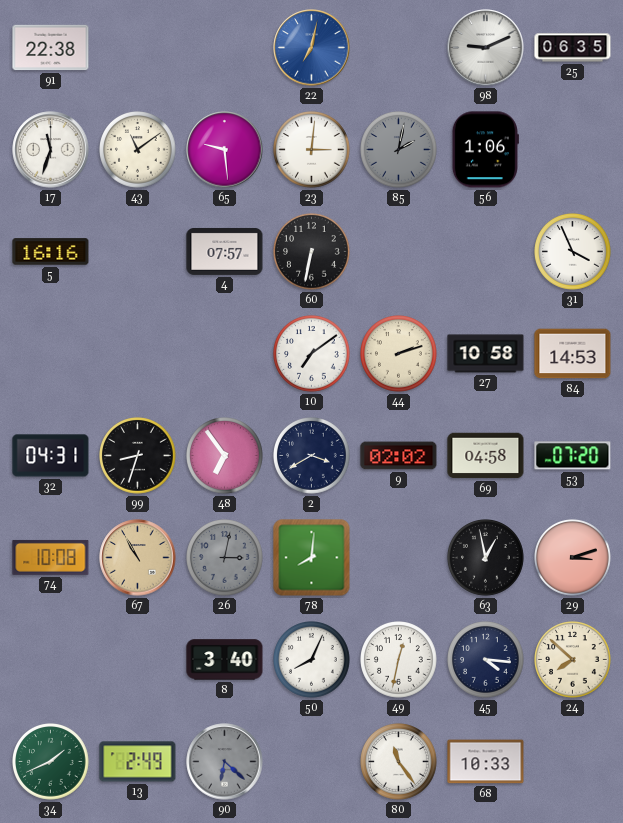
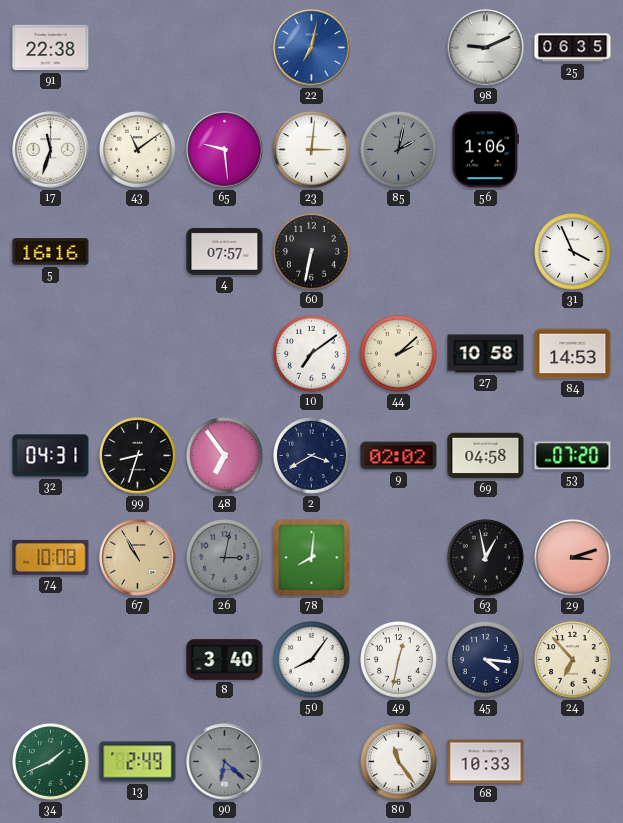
44: 2:12 -> 2:08 (399, 354)
50: 8:04 -> 8:06 (312, 660)
24: 7:52 -> 6:53 (573, 660)
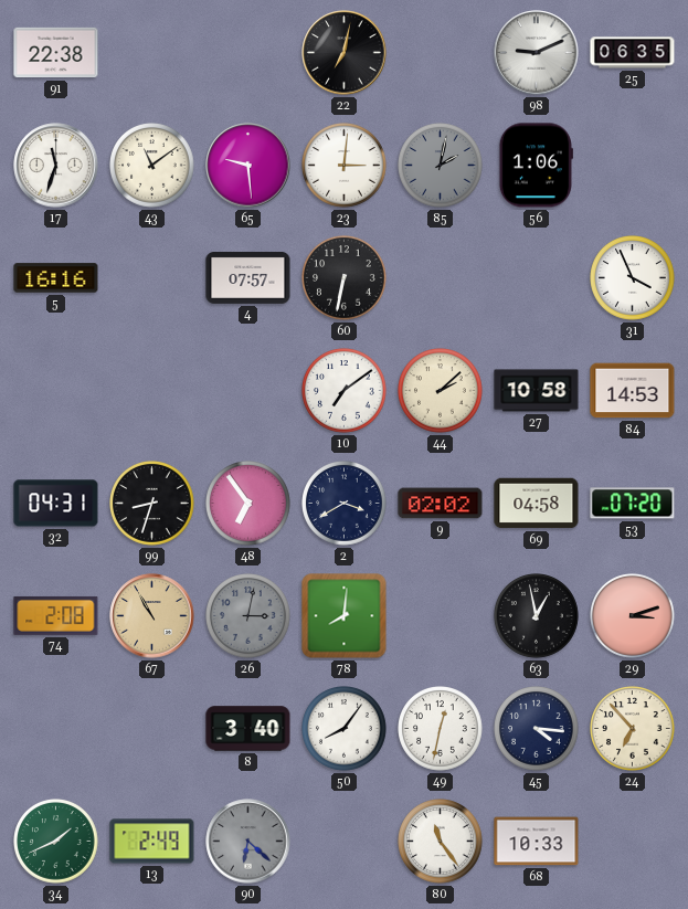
22 dial: blue -> black (345, 53)
74: 10:08 -> 2:08 (56, 615)
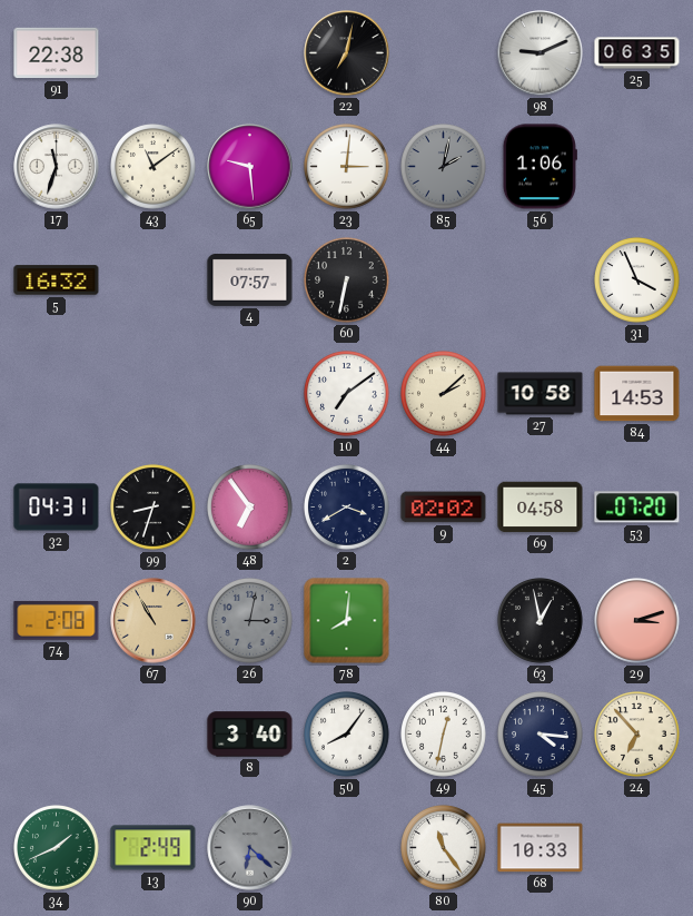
5: 16:16 -> 16:32 (57, 280)
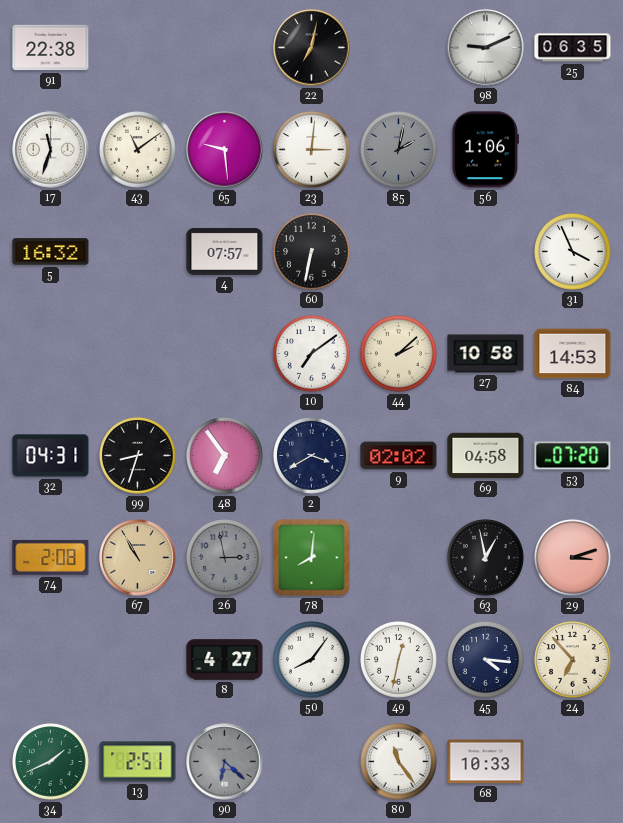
26: 3:02 -> 2:58 (225, 558)
8: 3:40 -> 4:27 (225, 660)
13: 2:49 -> 2:51 (138, 762)
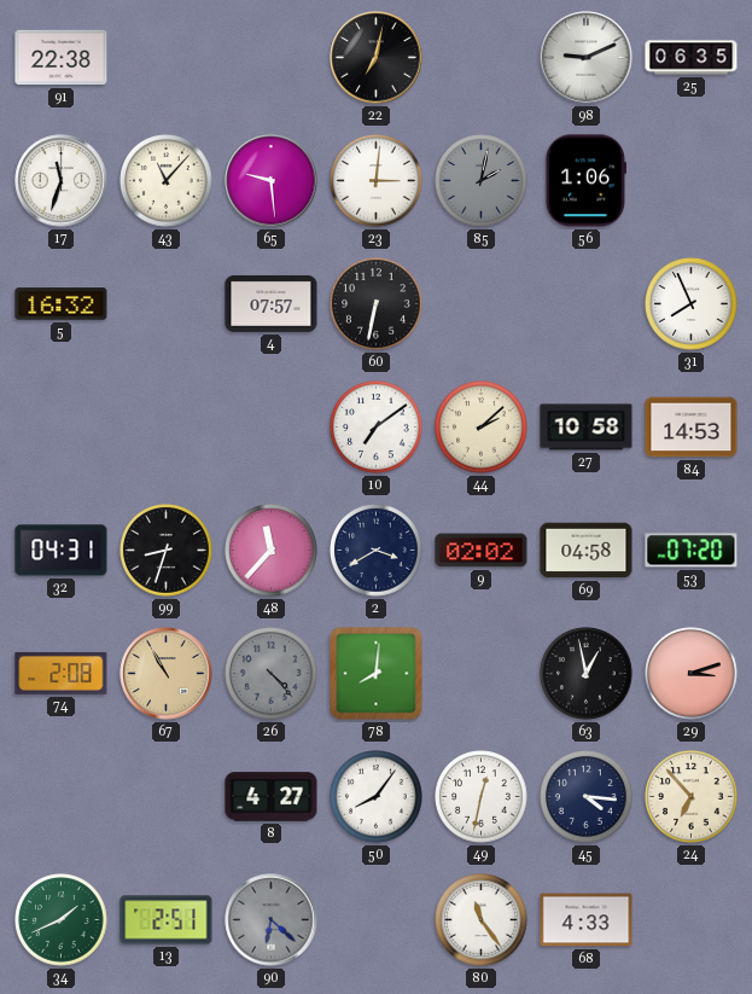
43: 11:09 -> 11:07 (167, 181)
31: 3:56 -> 7:56 (692, 304)
48: 6:54 -> 11:37 (272, 551)
26: 2:58 -> 4:23 (272, 674)
68: 10:33 -> 4:33 (587, 920)
